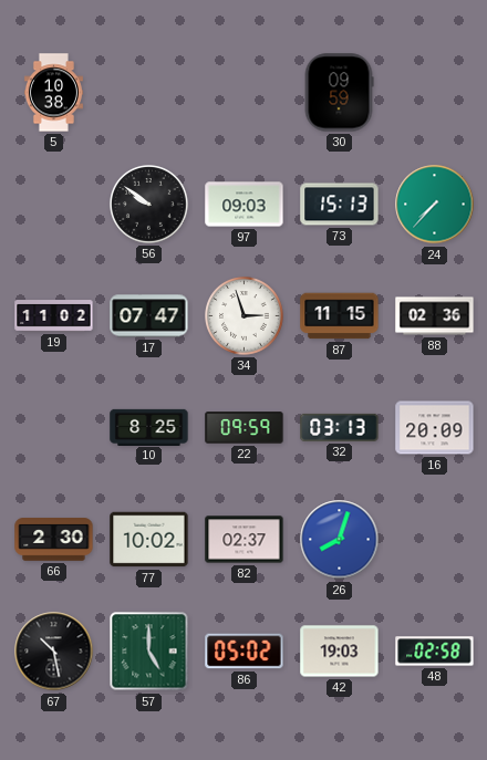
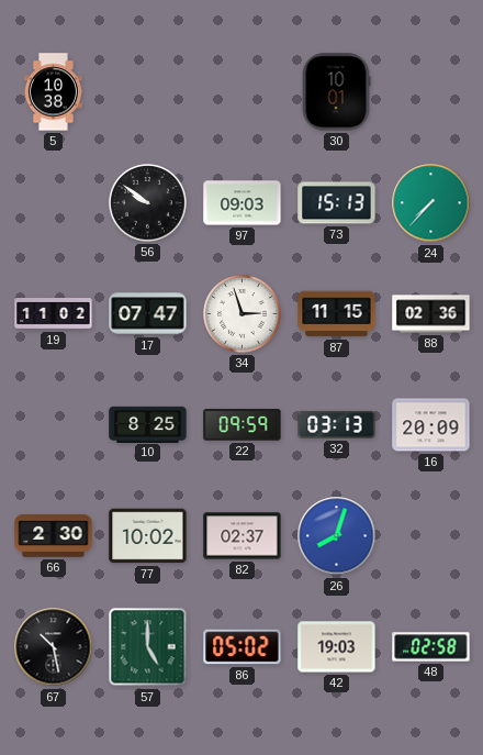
30: 09:59 -> 10:01 (336, 92)
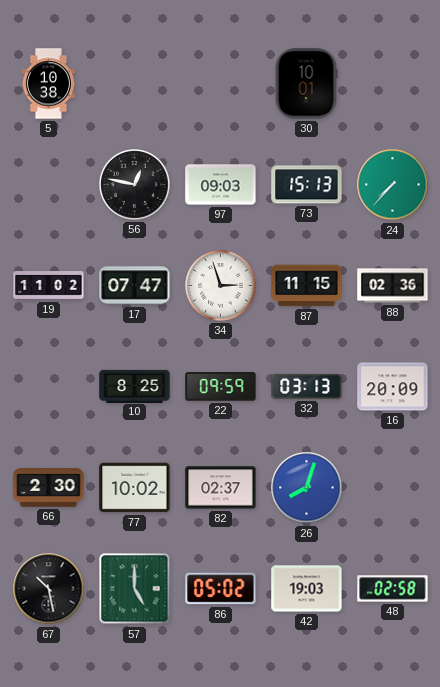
56: 9:51 -> 12:47 (135, 185)
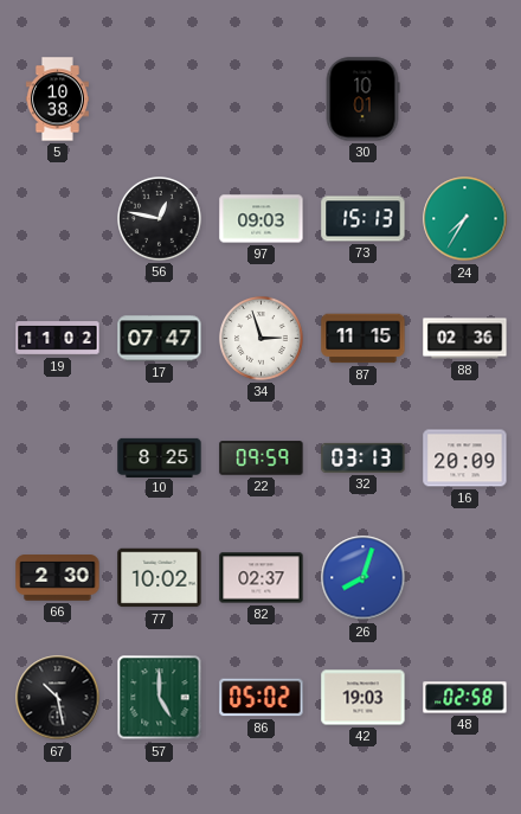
24: 7:37 -> 7:35 (465, 219)
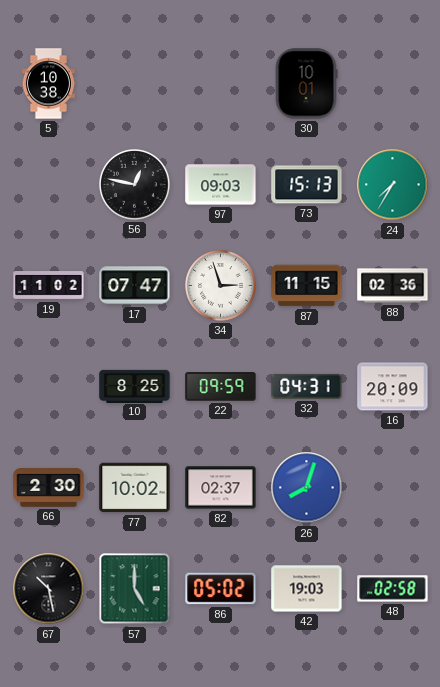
32: 03:13 -> 04:31 (307, 386)
